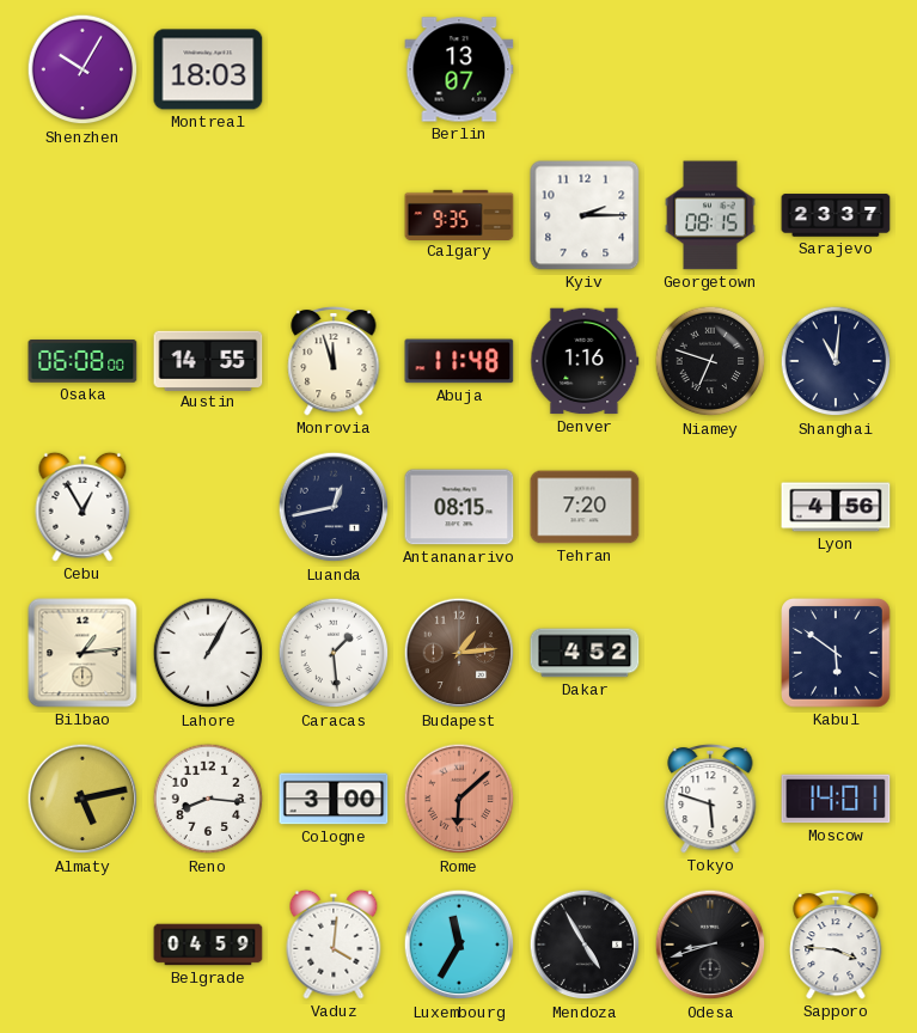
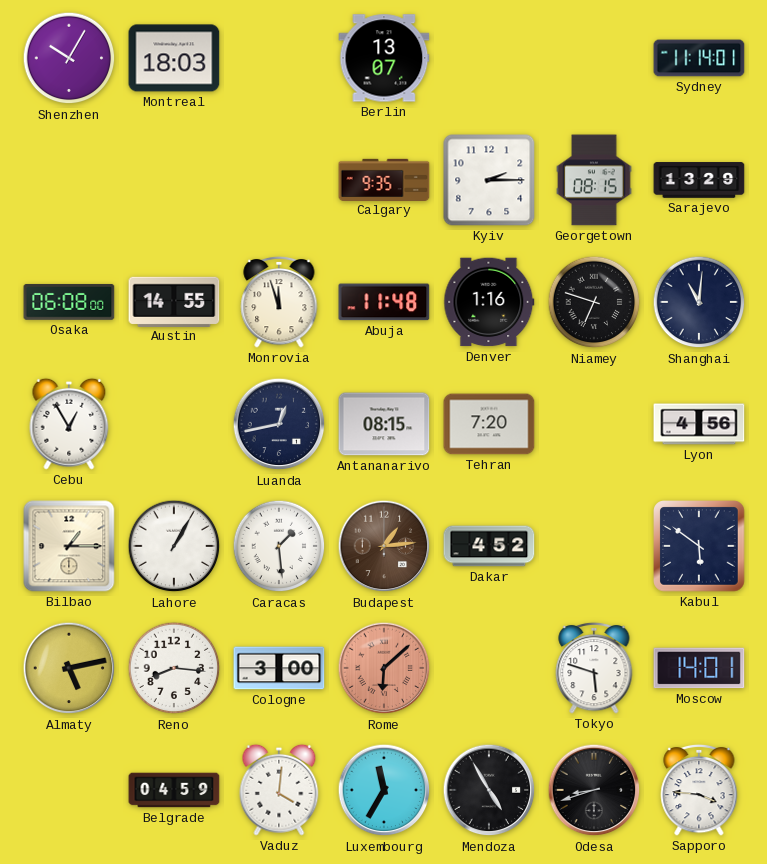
Sydney: none -> 11:14 (699, 58)
Sarajevo: 23:37 -> 13:29 (699, 180)
Bilbao: 1:14 -> 1:15 (69, 546)
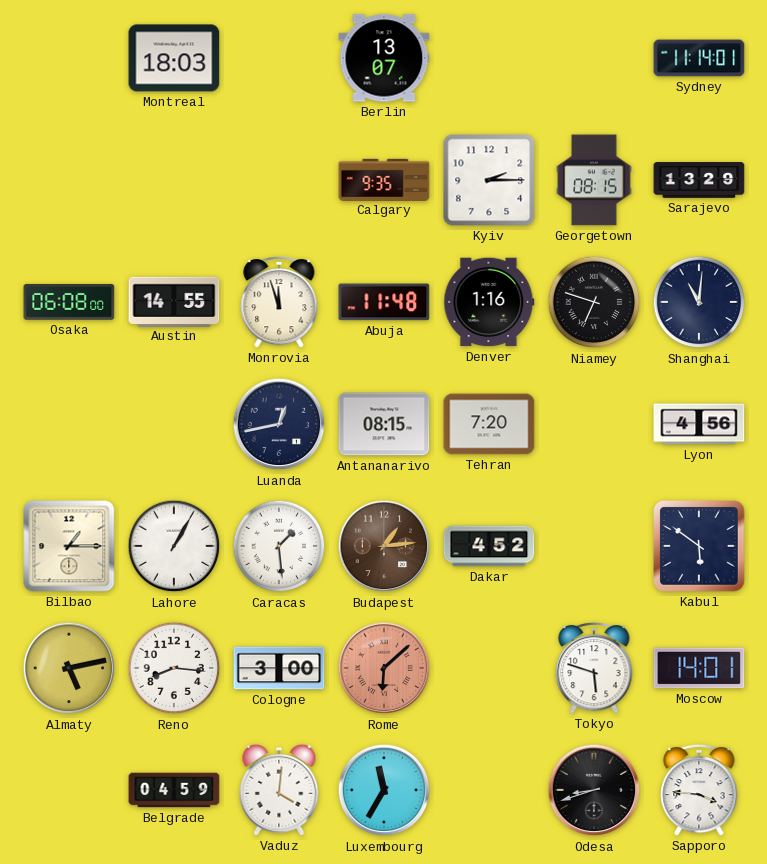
Shenzhen: 10:05 -> none (69, 58)
Cebu: 12:55 -> none (69, 424)
Mendoza: 4:55 -> none (489, 790)
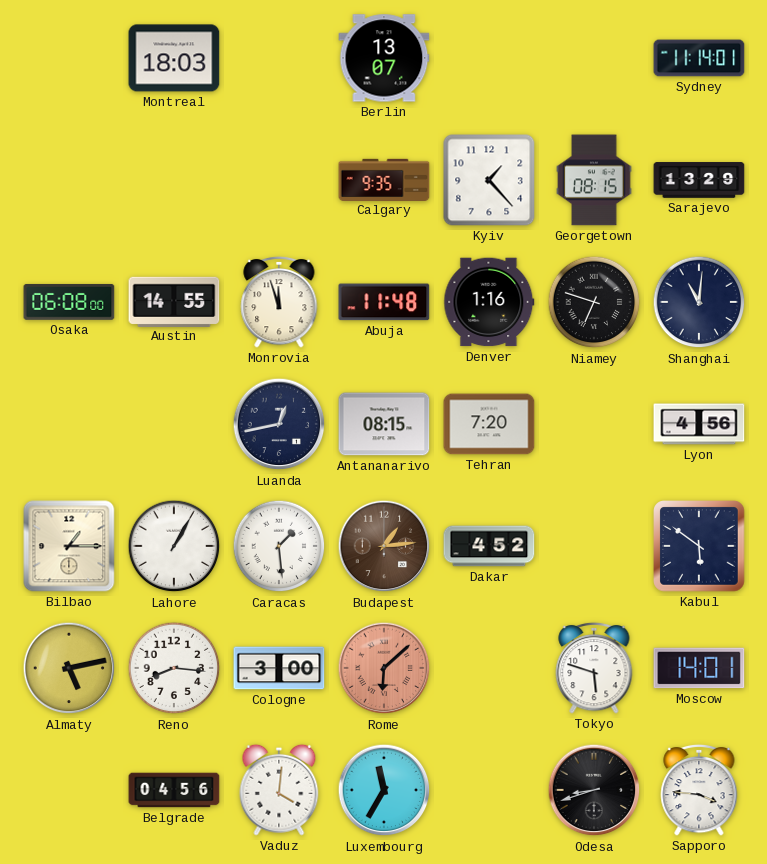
Kyiv: 2:15 -> 1:23 (489, 180)
Belgrade: 04:59 -> 04:56 (174, 790)
